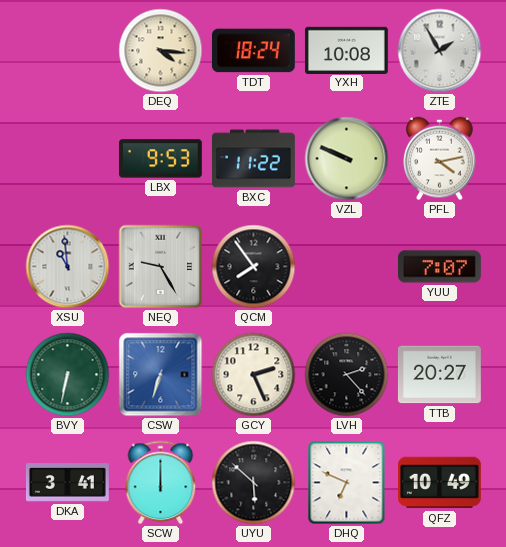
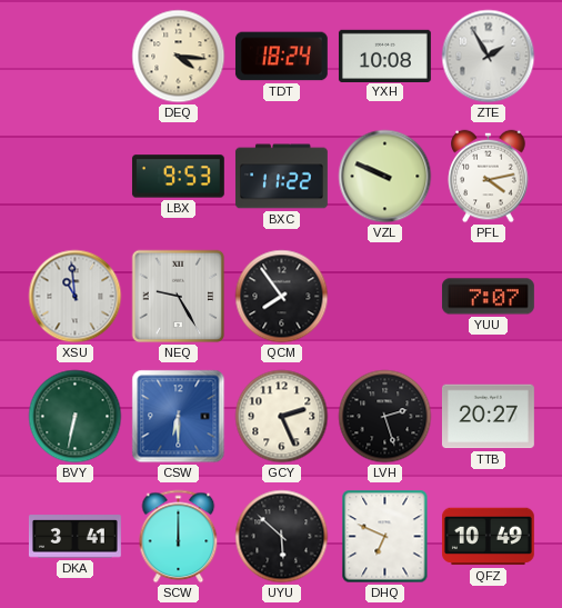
CSW: 6:33 -> 6:30 (179, 417)
LVH: 2:23 -> 2:27 (385, 417)
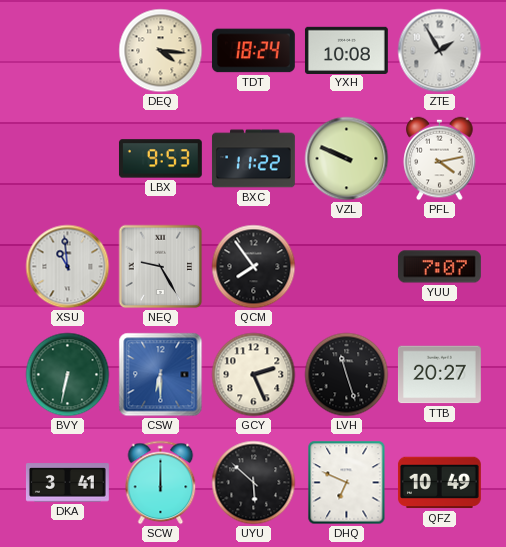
LVH: 2:27 -> 11:27 (347, 375)
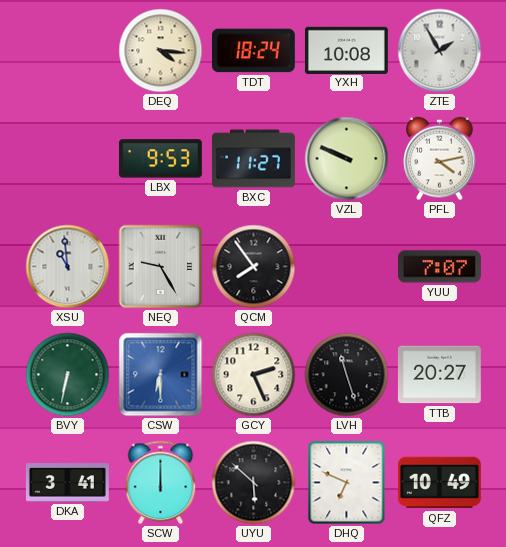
BXC: 11:22 -> 11:27 (254, 159)
